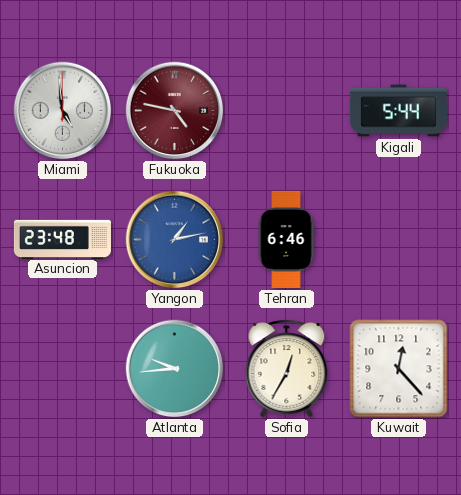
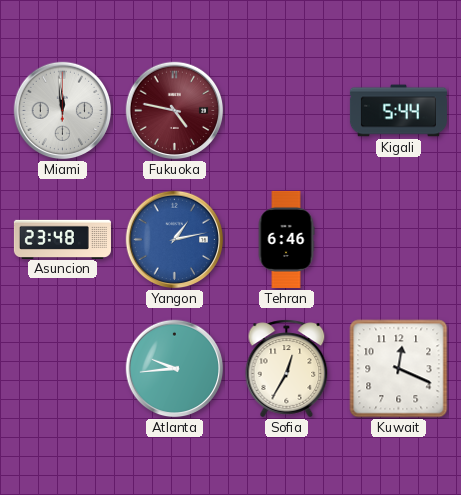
Miami: 4:59 -> 11:59 (63, 111)
Kuwait: 12:23 -> 12:19 (399, 369)
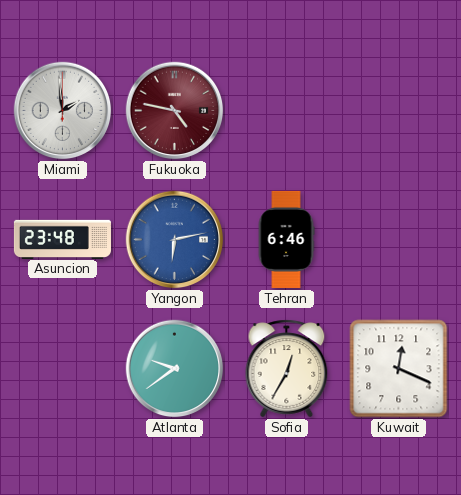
Miami: 11:59 -> 1:59 (63, 111)
Kigali: 5:44 -> none (398, 111)
Yangon: 1:13 -> 6:13 (175, 240)
Atlanta: 9:44 -> 9:39 (175, 369)
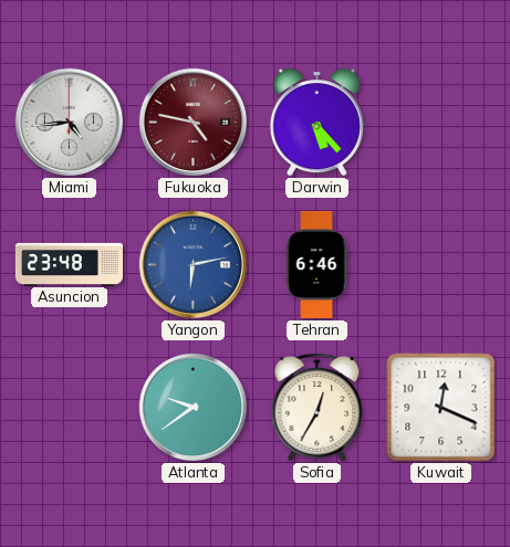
Miami: 1:59 -> 4:44 (70, 123)
Darwin: none -> 5:23 (316, 123)
